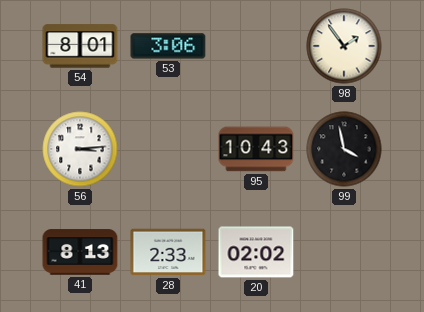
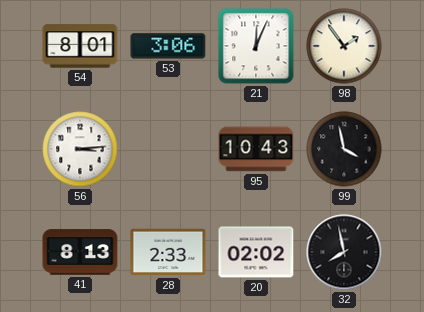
21: none -> 12:04 (256, 46)
32: none -> 7:58 (344, 252)
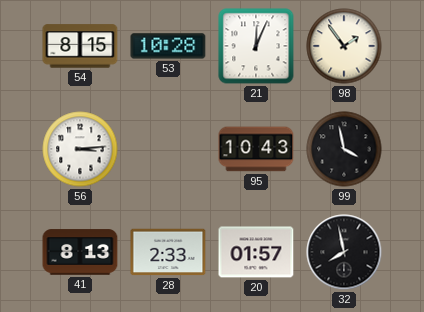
54: 8:01 -> 8:15 (80, 46)
53: 3:06 -> 10:28 (168, 46)
20: 02:02 -> 01:57 (256, 252)
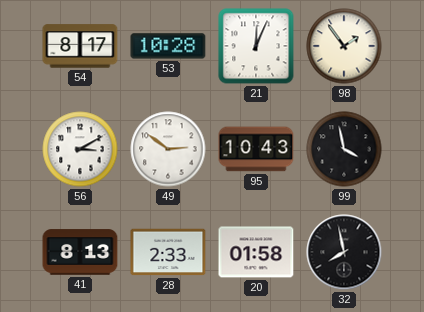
54: 8:15 -> 8:17 (80, 46)
56: 3:14 -> 3:10 (80, 149)
49: none -> 2:51 (168, 149)
20: 01:57 -> 01:58 (256, 252)
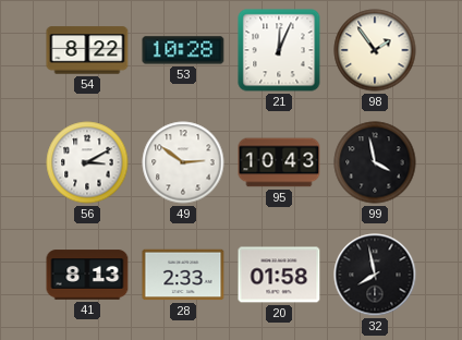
54: 8:17 -> 8:22 (87, 50)
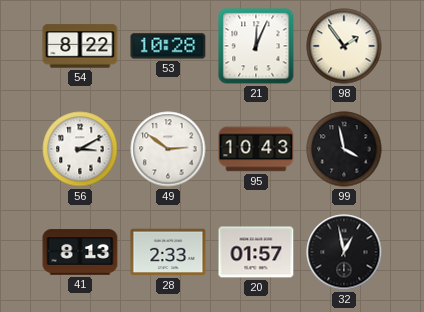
20: 01:58 -> 01:57 (256, 252)
32: 7:58 -> 12:58 (344, 252)
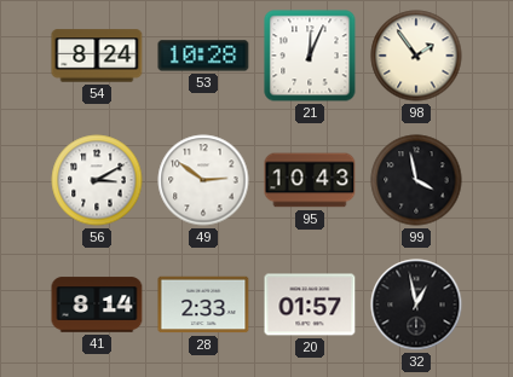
54: 8:22 -> 8:24 (97, 56)
41: 8:13 -> 8:14 (97, 304)
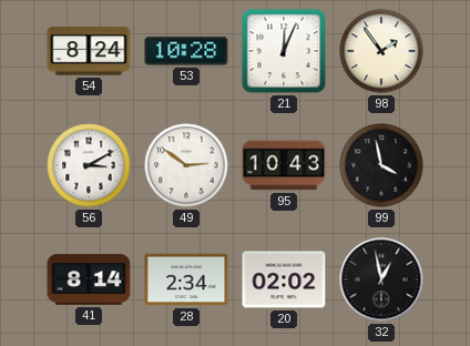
28: 2:33 -> 2:34 (186, 279)
20: 01:57 -> 02:02 (284, 279)
